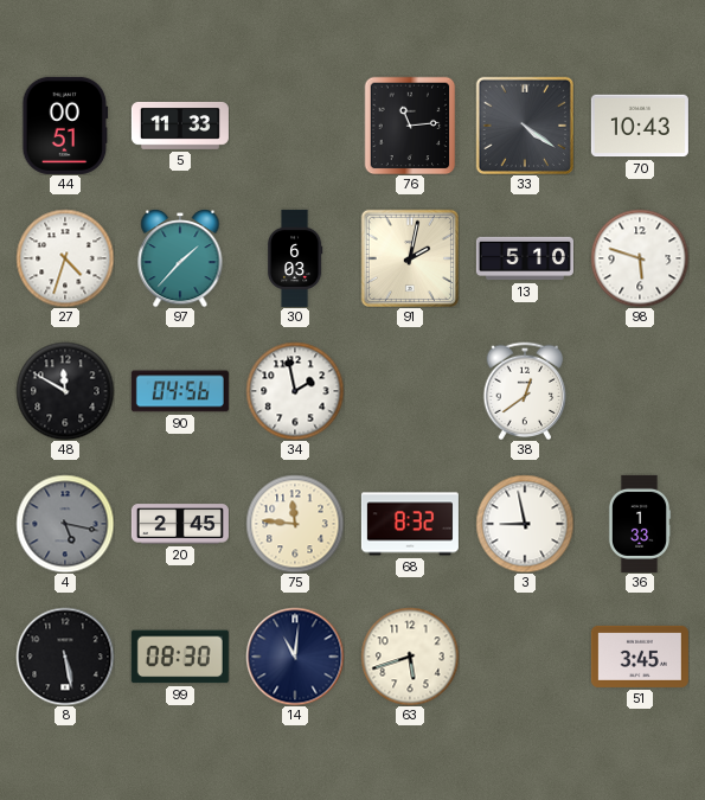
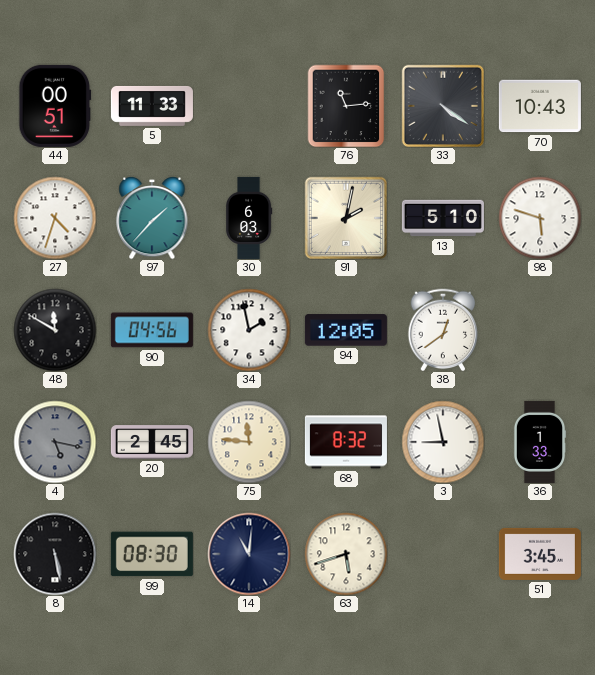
94: none -> 12:05 (346, 330)
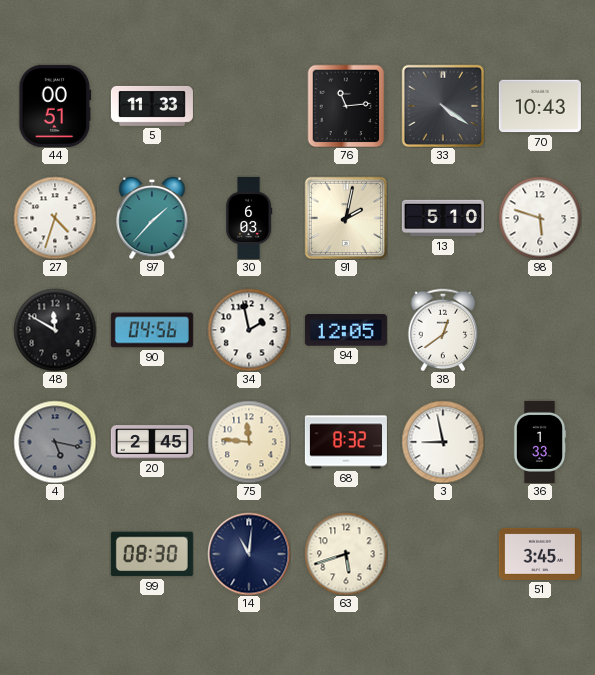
8: 5:28 -> none (55, 554)
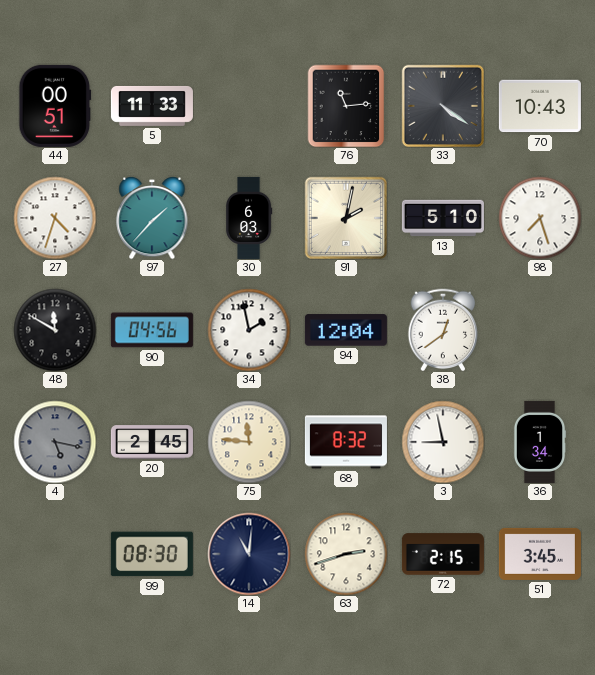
98: 5:48 -> 7:27 (540, 218)
94: 12:05 -> 12:04 (346, 330)
36: 1:33 -> 1:34 (540, 442)
63: 5:42 -> 2:42 (346, 554)
72: none -> 2:15 (443, 554)
